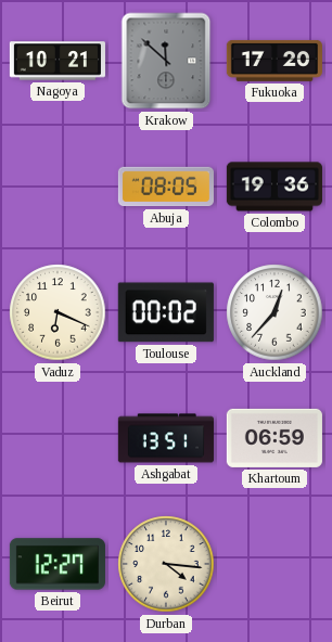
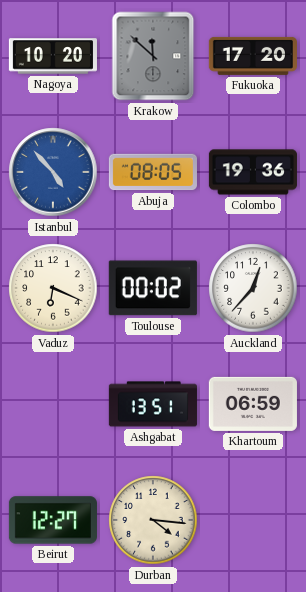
Nagoya: 10:21 -> 10:20 (53, 56)
Istanbul: none -> 4:53 (53, 172)
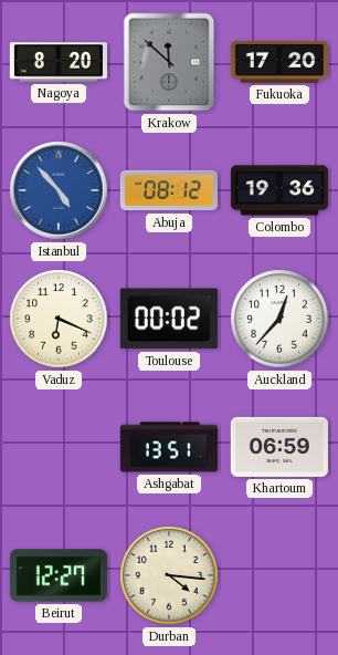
Nagoya: 10:20 -> 8:20 (59, 62)
Abuja: 08:05 -> 08:12 (169, 190)
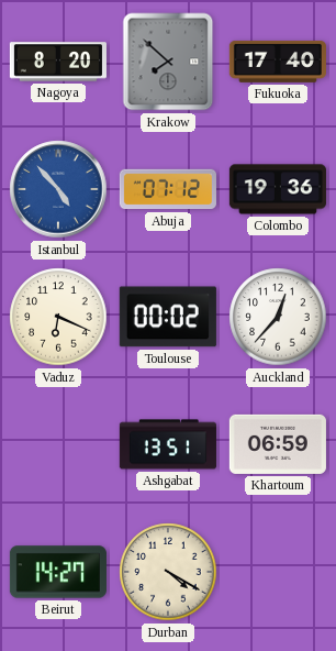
Krakow: 11:52 -> 7:52 (168, 62)
Fukuoka: 17:20 -> 17:40 (278, 62)
Abuja: 08:12 -> 07:12 (168, 189)
Beirut: 12:27 -> 14:27 (58, 572)
Durban: 4:16 -> 4:20 (168, 572)
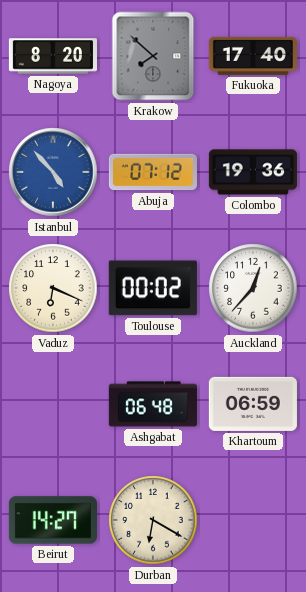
Ashgabat: 13:51 -> 06:48 (153, 404)
Durban: 4:20 -> 6:20 (153, 520)
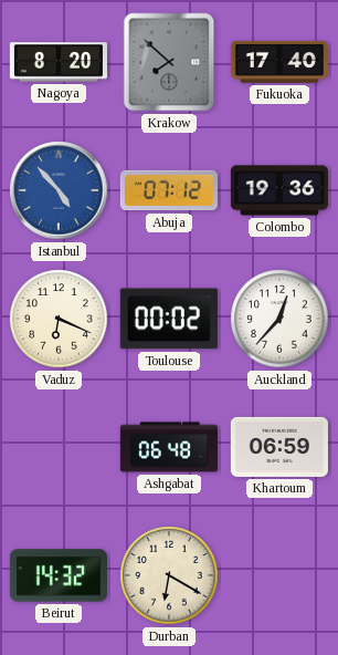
Beirut: 14:27 -> 14:32 (59, 575)
